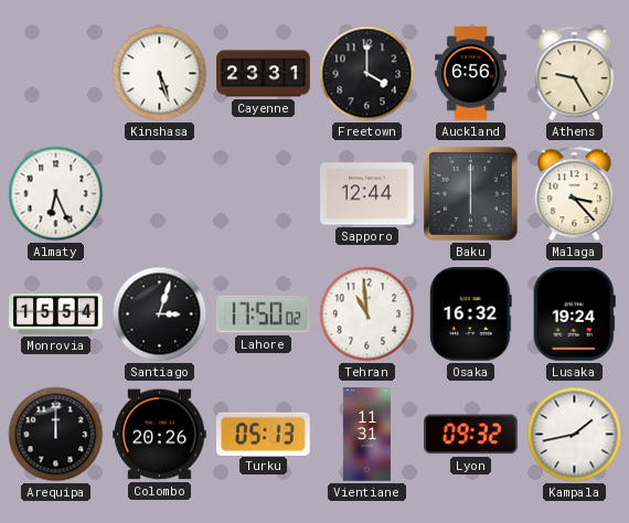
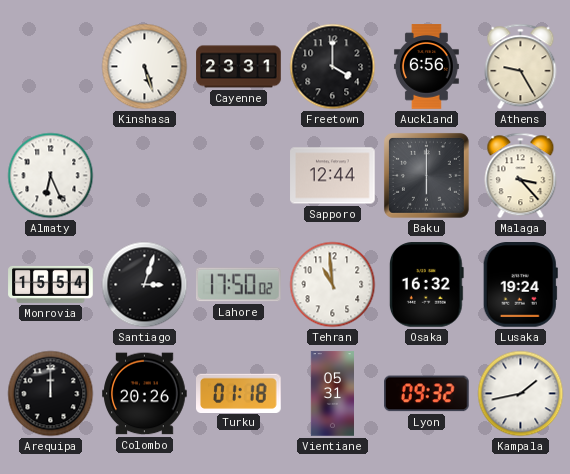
Turku: 05:13 -> 01:18 (239, 393)
Vientiane: 11:31 -> 05:31 (332, 394)
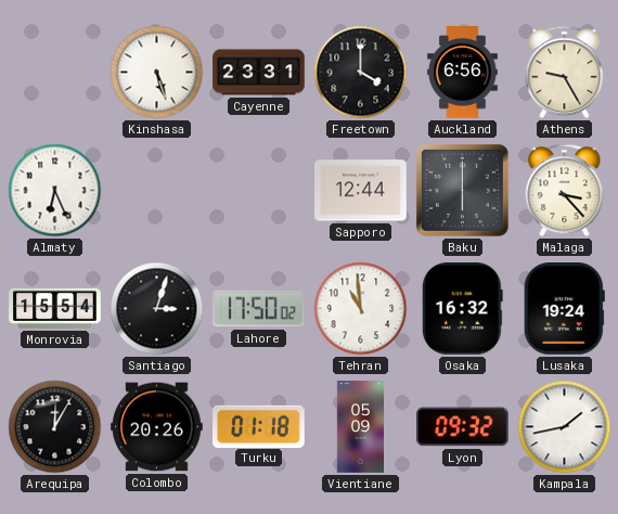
Arequipa: 12:00 -> 12:05 (55, 427)
Vientiane: 05:31 -> 05:09 (360, 427)
